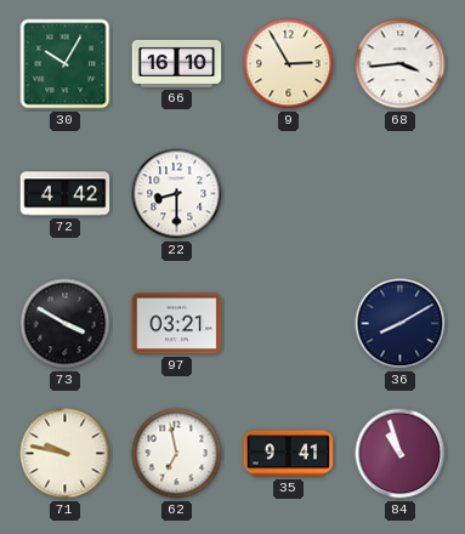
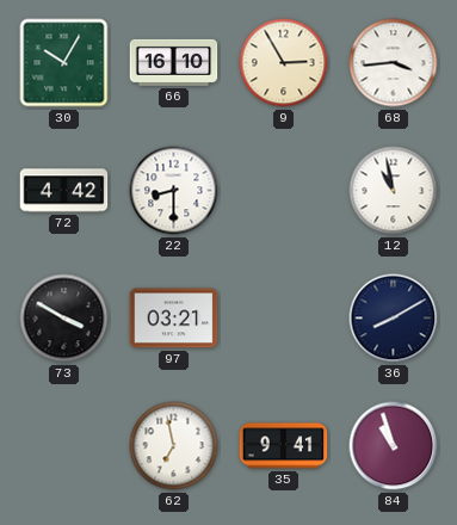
12: none -> 10:58 (394, 191)
71: 9:47 -> none (66, 454)
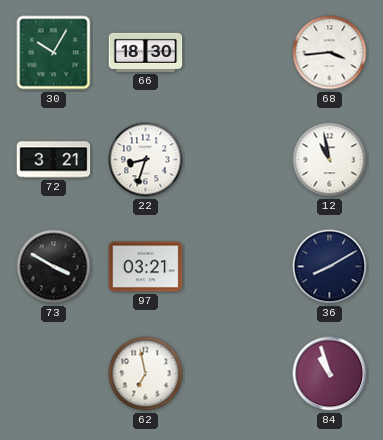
66: 16:10 -> 18:30 (146, 52)
9: 2:55 -> none (284, 63)
72: 4:42 -> 3:21 (54, 160)
22: 8:30 -> 8:33 (146, 160)
35: 9:41 -> none (284, 446)
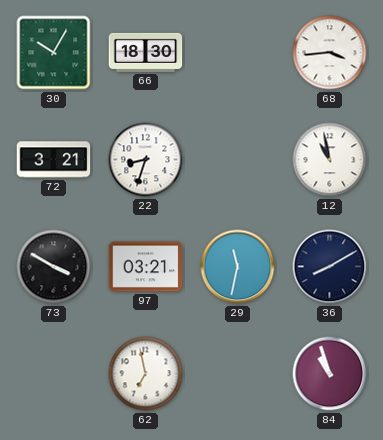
29: none -> 11:32 (238, 267)
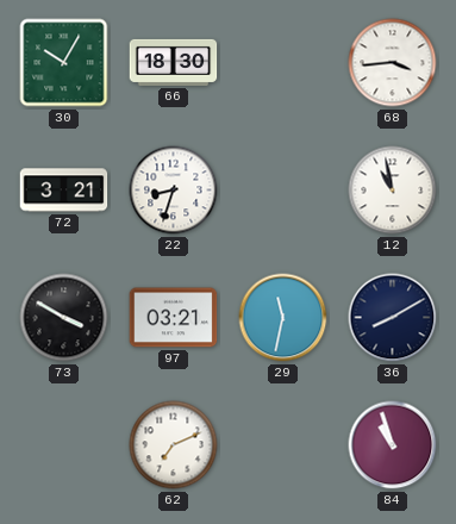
62: 6:58 -> 7:11 (174, 445)
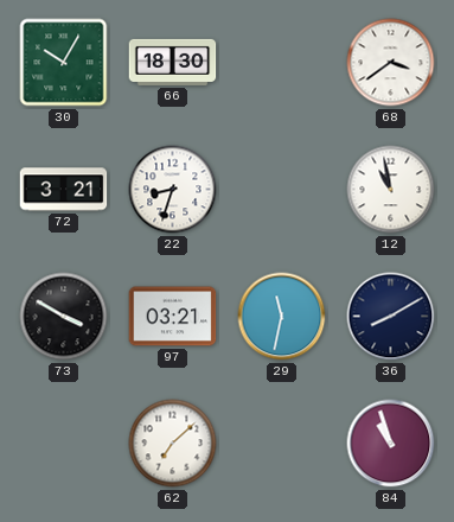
68: 3:44 -> 3:39 (391, 63)
62: 7:11 -> 7:08 (173, 444)
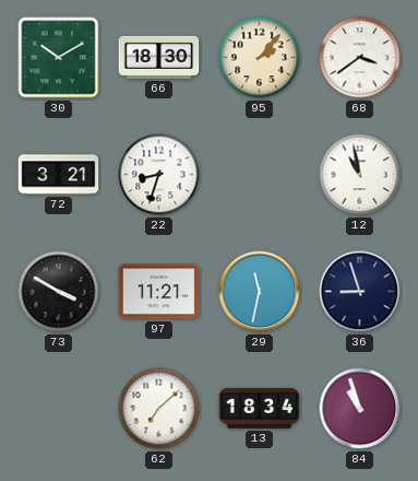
30: 10:05 -> 10:10 (59, 58)
95: none -> 2:07 (260, 58)
97: 03:21 -> 11:21 (159, 292)
36: 8:10 -> 8:57 (360, 292)
13: none -> 18:34 (260, 408)
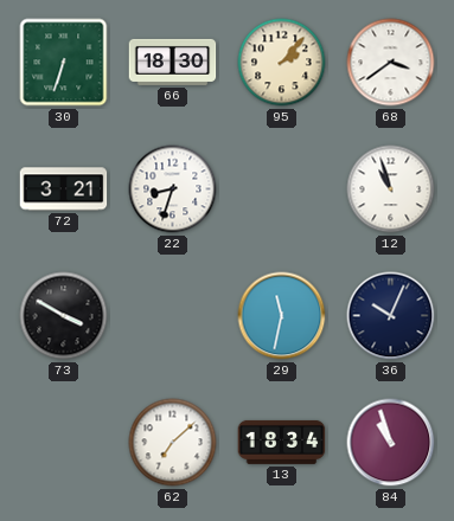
30: 10:10 -> 6:33 (64, 63)
12: 10:58 -> 10:57 (391, 189)
97: 11:21 -> none (159, 292)
36: 8:57 -> 10:04 (391, 316)
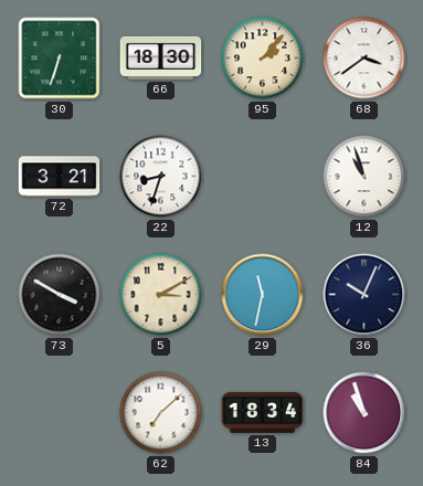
5: none -> 3:10 (161, 295)
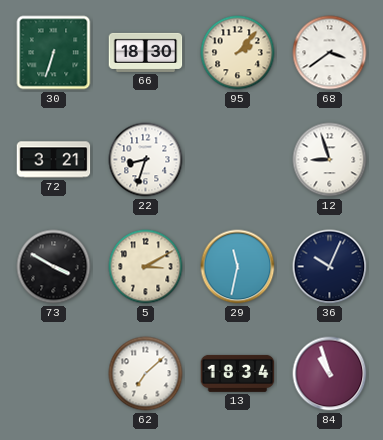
12: 10:57 -> 8:57 (330, 160)
